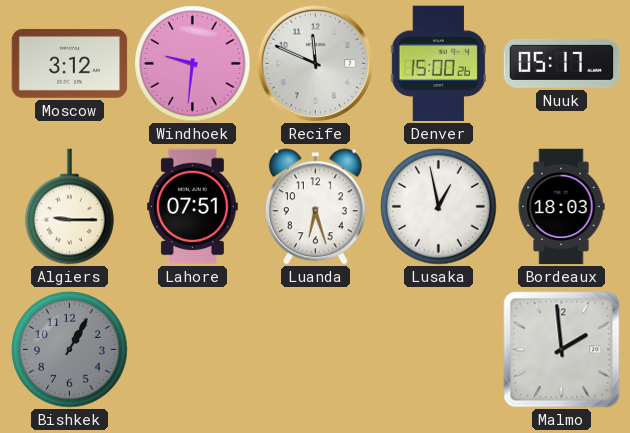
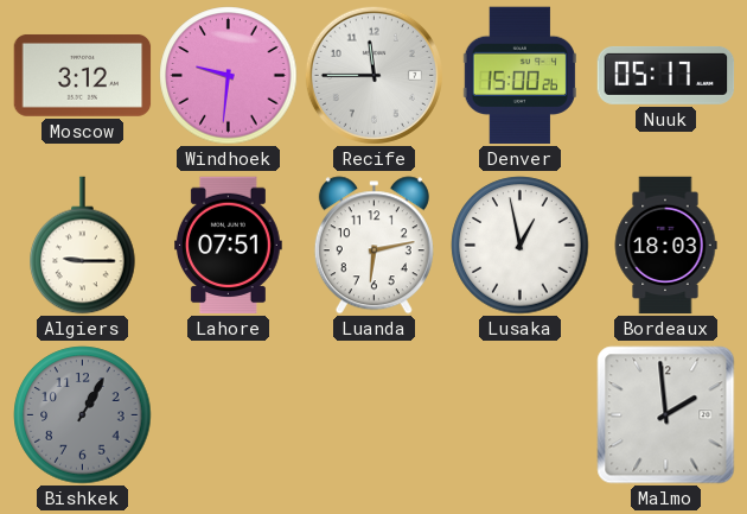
Recife: 11:49 -> 11:45 (373, 75)
Luanda: 6:27 -> 6:13 (373, 246)
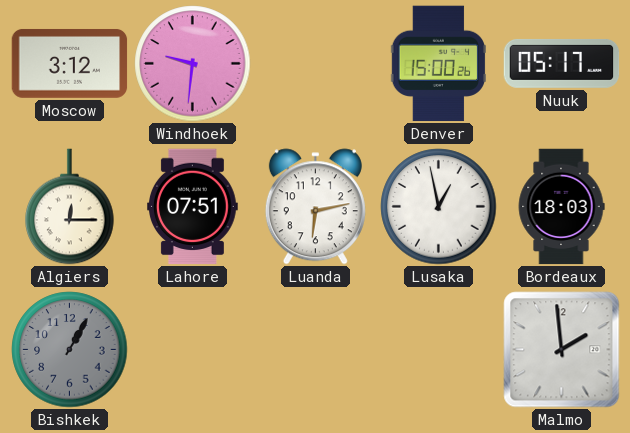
Recife: 11:45 -> none (373, 75)
Algiers: 9:15 -> 12:15 (70, 207)
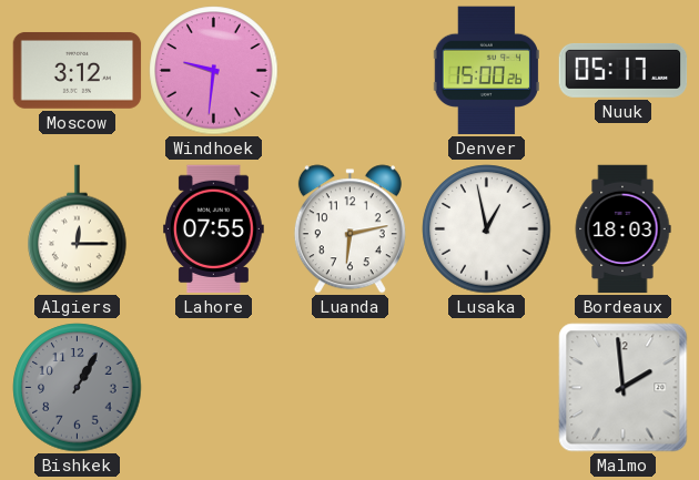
Lahore: 07:51 -> 07:55 (214, 229)
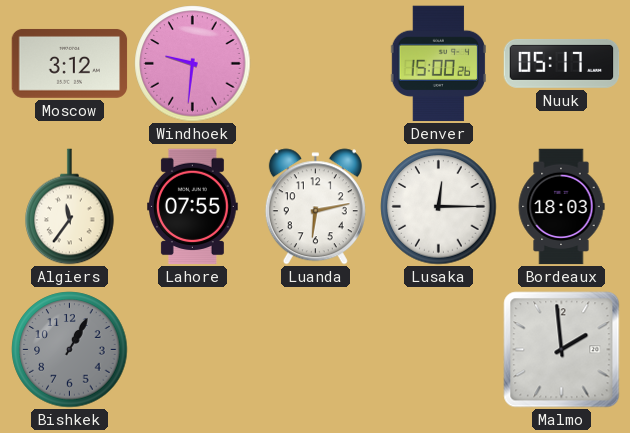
Algiers: 12:15 -> 11:36 (70, 207)
Lusaka: 12:58 -> 12:15 (439, 207)
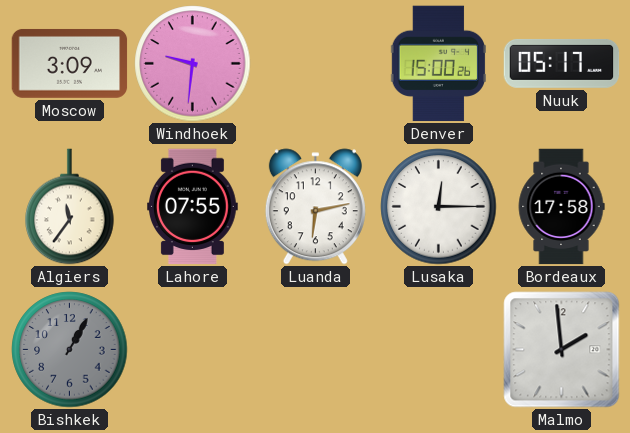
Moscow: 3:12 -> 3:09 (70, 63)
Bordeaux: 18:03 -> 17:58 (561, 207)
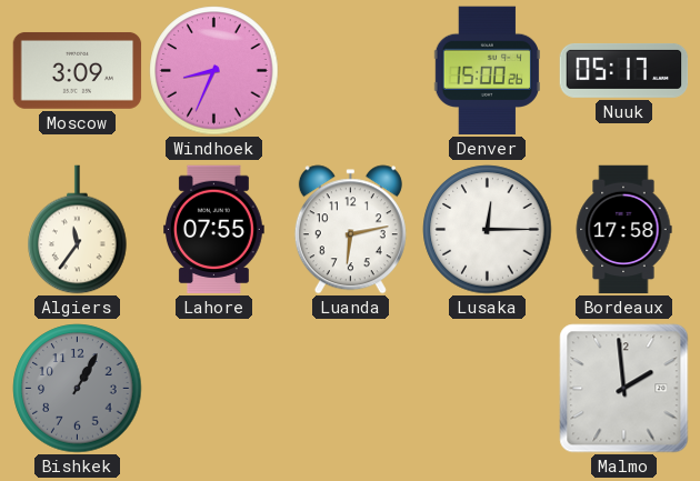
Windhoek: 9:31 -> 8:34 (214, 71)
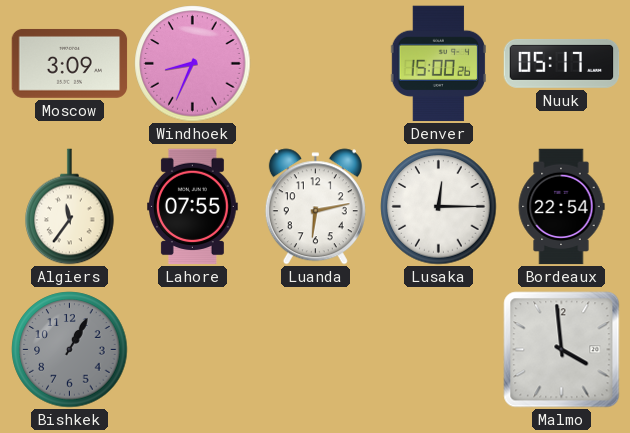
Bordeaux: 17:58 -> 22:54 (561, 207)
Malmo: 1:59 -> 3:59 (562, 350)
